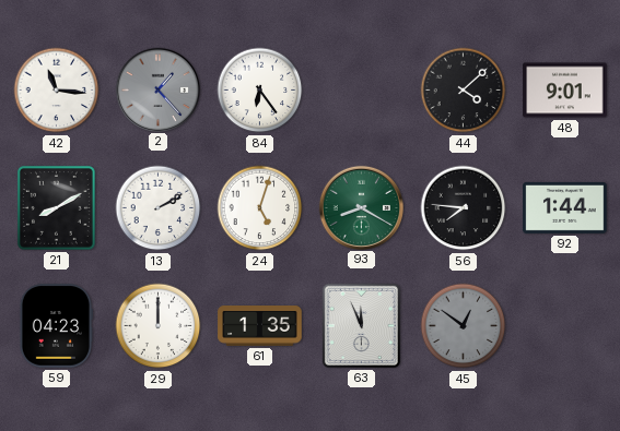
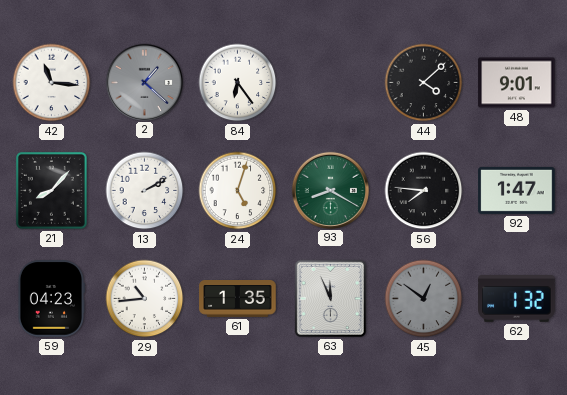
2: 1:23 -> 1:22 (144, 82)
21: 8:10 -> 8:07 (51, 190)
92: 1:44 -> 1:47 (517, 190)
29: 12:00 -> 10:44 (145, 299)
62: none -> 1:32 (517, 299)
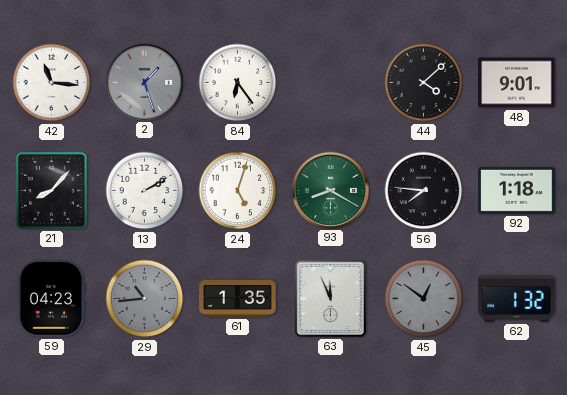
2: 1:22 -> 1:27 (144, 82)
92: 1:47 -> 1:18 (517, 190)
29 dial: white -> grey (145, 299)
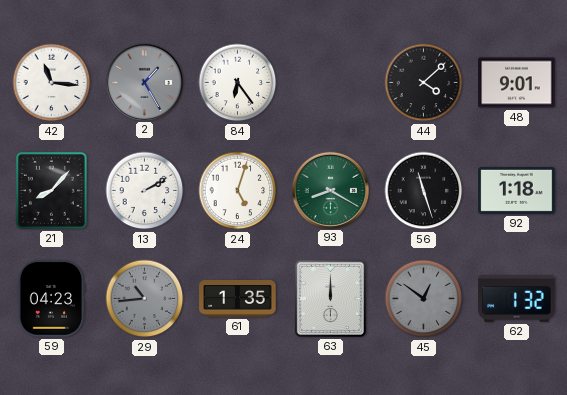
2: 1:27 -> 1:25 (144, 82)
56: 7:46 -> 11:27 (424, 191)
63: 11:56 -> 12:00 (330, 298)
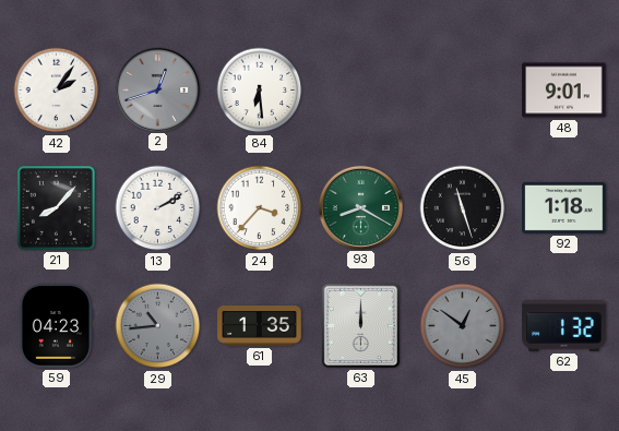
42: 11:16 -> 2:06 (57, 91)
2: 1:25 -> 12:42 (157, 89)
84: 6:24 -> 6:29 (260, 91)
44: 4:08 -> none (424, 83)
24: 5:03 -> 3:37 (260, 208)
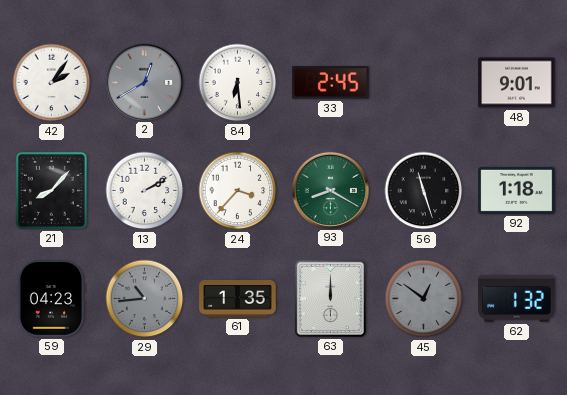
2: 12:42 -> 12:40 (144, 82)
33: none -> 2:45 (331, 83)
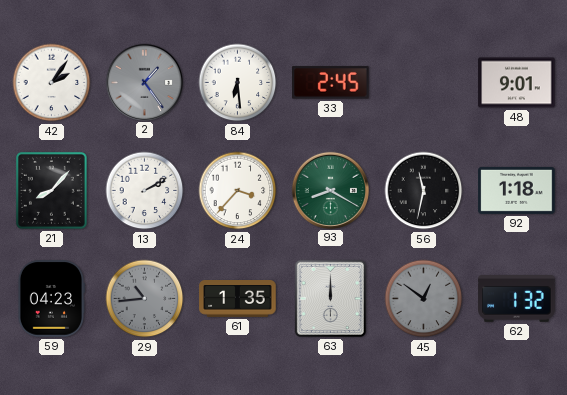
2: 12:40 -> 1:24 (144, 82)
56: 11:27 -> 11:32 (424, 191)
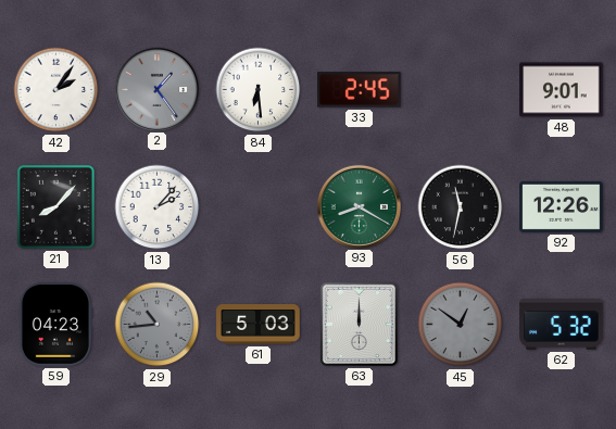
13: 2:10 -> 2:07 (158, 207)
24: 3:37 -> none (238, 191)
92: 1:18 -> 12:26 (562, 206)
61: 1:35 -> 5:03 (259, 325)
62: 1:32 -> 5:32 (562, 325)
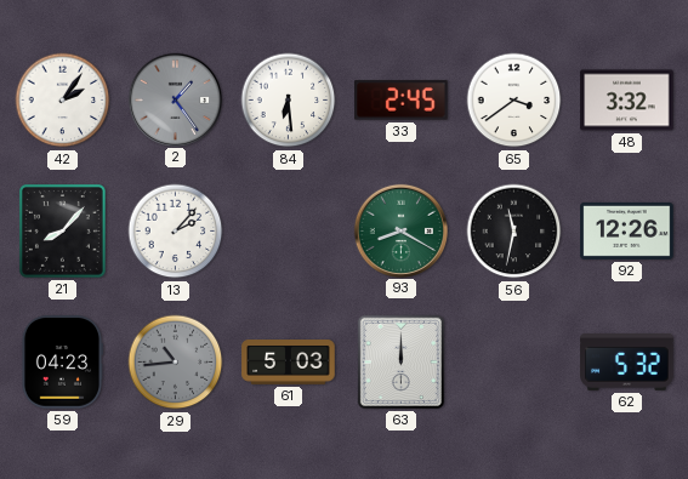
65: none -> 3:39 (514, 101)
48: 9:01 -> 3:32 (627, 101)
45: 12:51 -> none (461, 325)
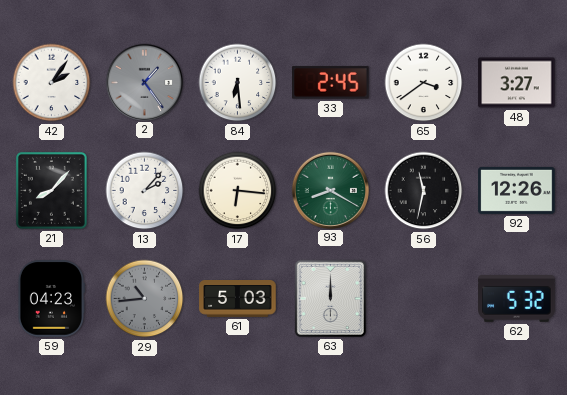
48: 3:32 -> 3:27 (517, 83)
17: none -> 6:16 (238, 191)
